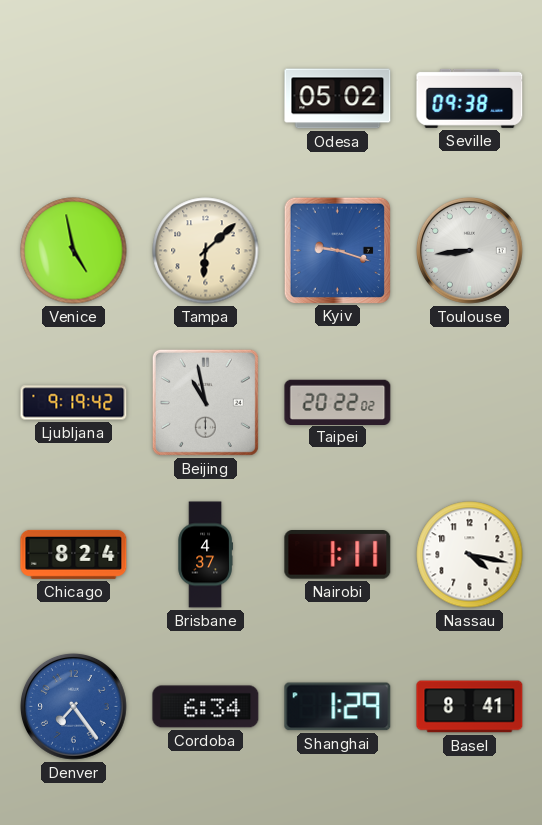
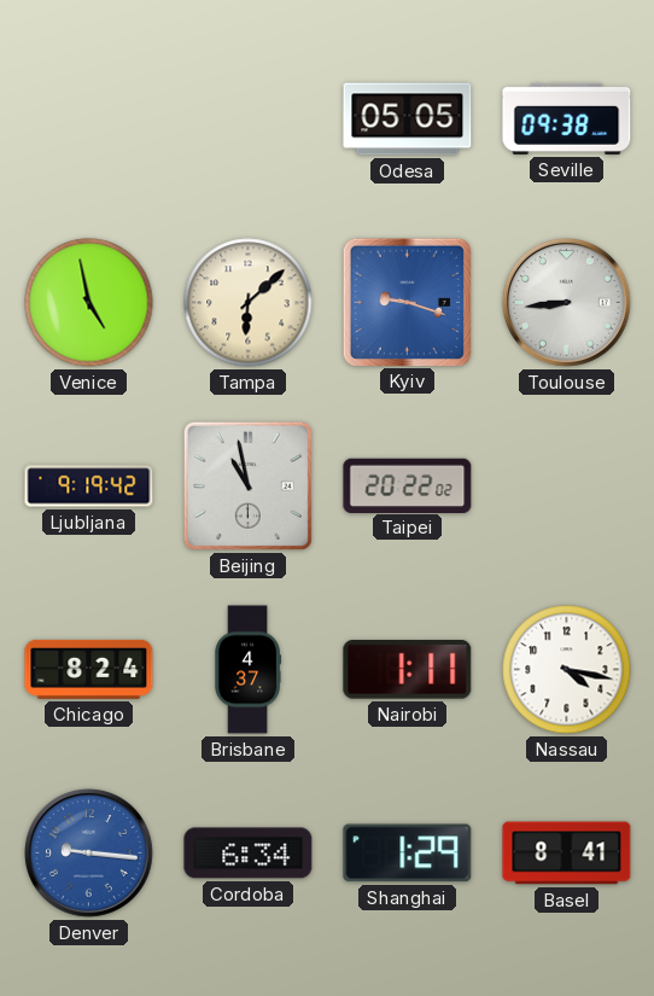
Odesa: 05:02 -> 05:05 (408, 120)
Denver: 7:24 -> 9:16 (88, 852)
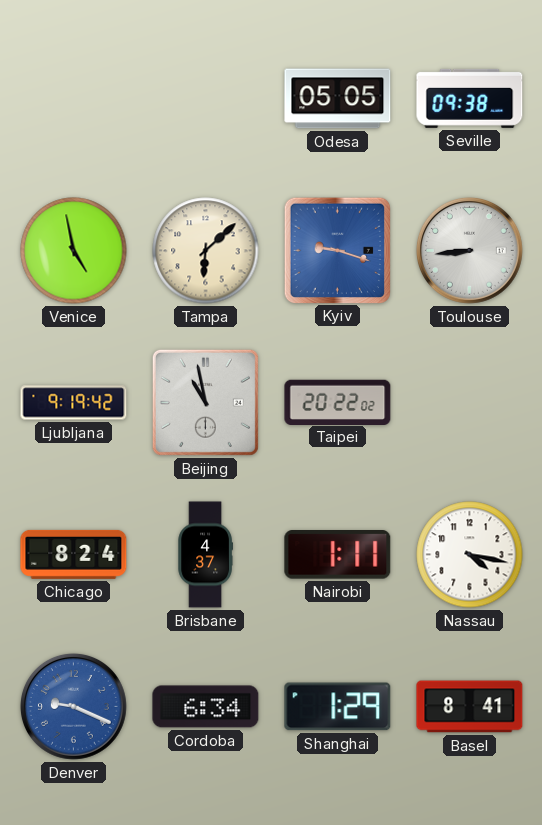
Denver: 9:16 -> 9:19 (73, 706)
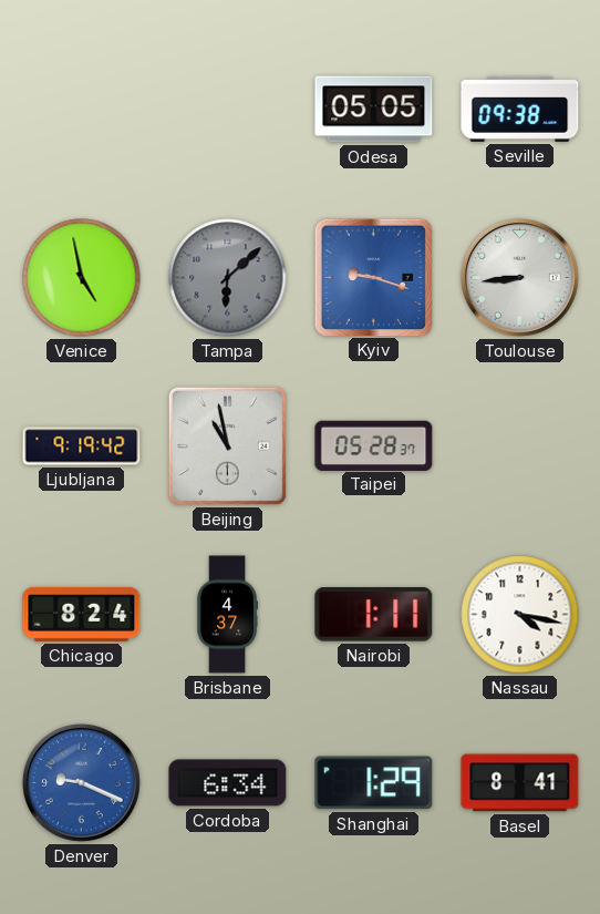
Tampa dial: cream -> grey (228, 278)
Taipei: 20:22 -> 05:28 (374, 445)
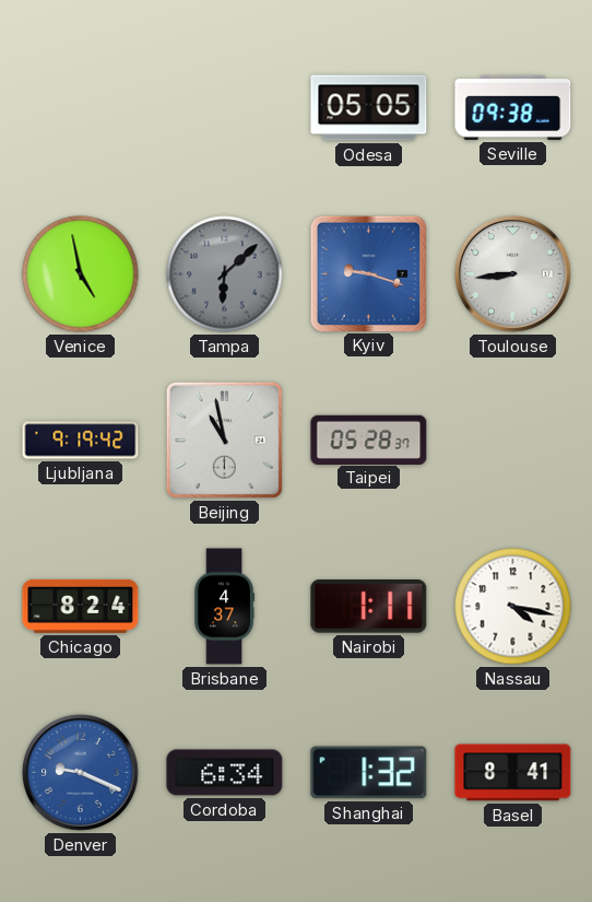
Shanghai: 1:29 -> 1:32 (369, 773)
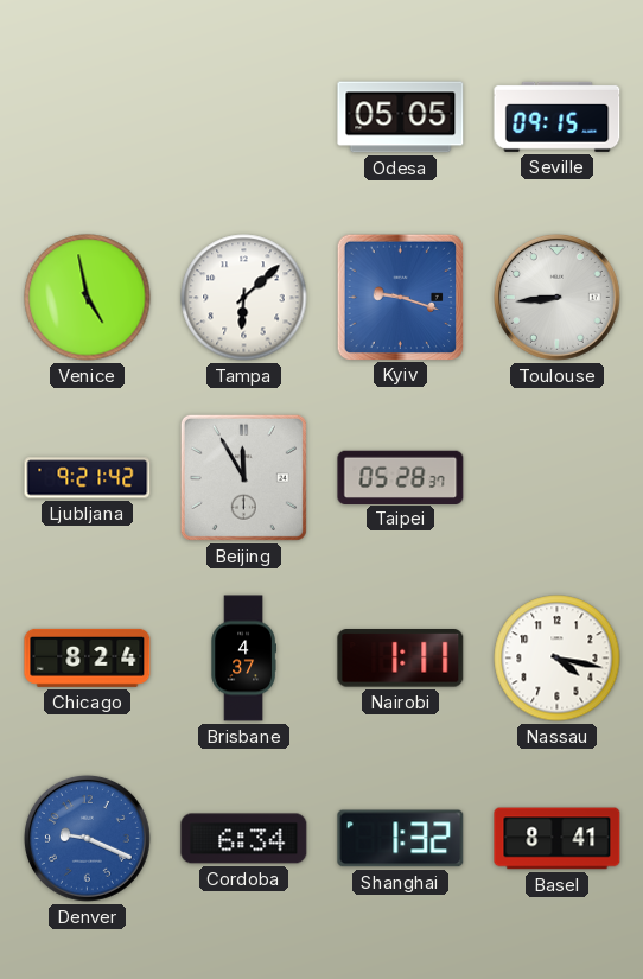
Seville: 09:38 -> 09:15 (558, 116)
Tampa dial: grey -> white (244, 298)
Ljubljana: 9:19 -> 9:21 (88, 478)
Beijing: 10:58 -> 11:55 (243, 477)
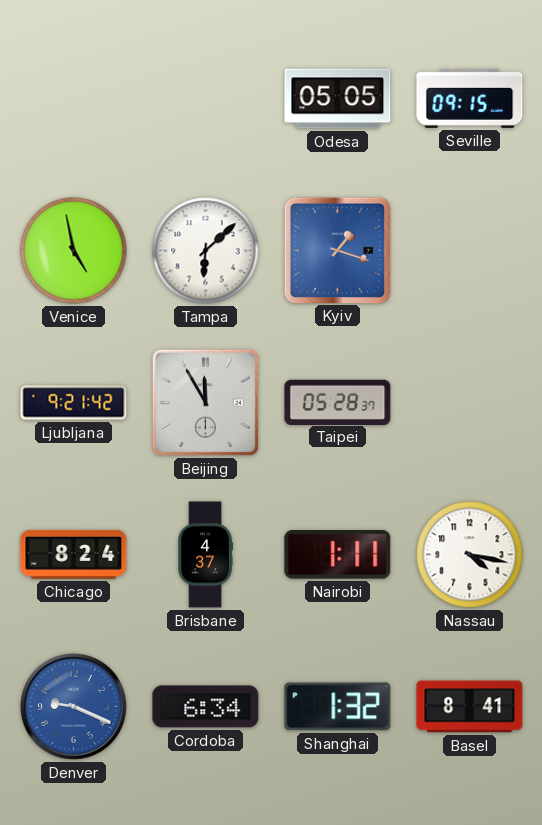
Kyiv: 9:18 -> 1:18 (337, 250)
Toulouse: 8:44 -> none (556, 297)
